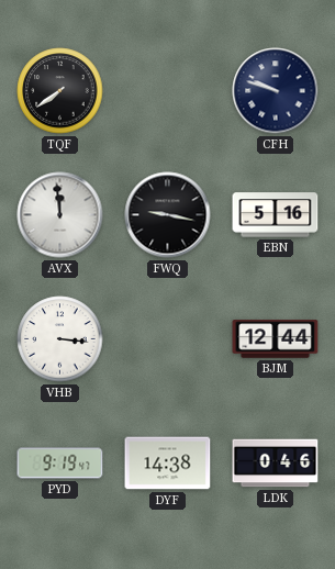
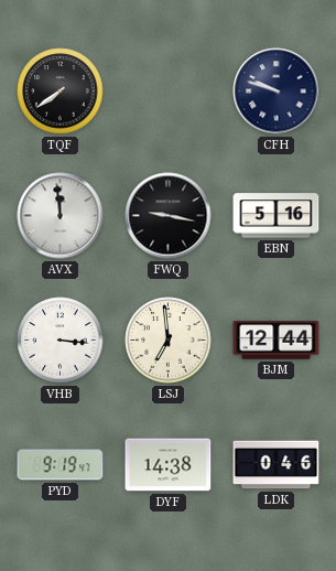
LSJ: none -> 6:59 (169, 341)
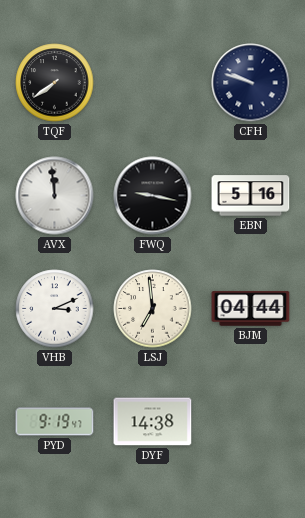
VHB: 3:16 -> 3:11 (55, 309)
BJM: 12:44 -> 04:44 (251, 309)
LDK: 0:46 -> none (277, 465)
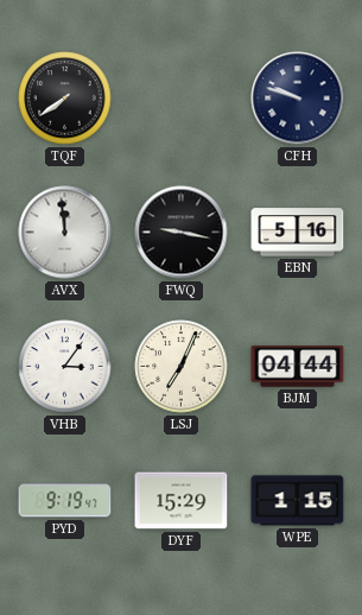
VHB: 3:11 -> 3:06 (65, 367)
LSJ: 6:59 -> 7:04 (182, 367)
DYF: 14:38 -> 15:29 (182, 501)
WPE: none -> 1:15 (298, 501)
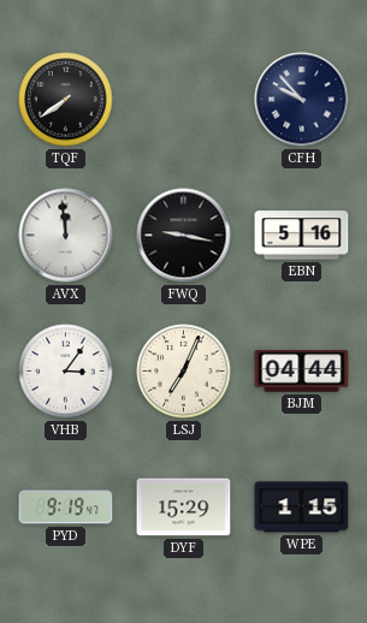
CFH: 9:48 -> 9:53 (302, 100)
